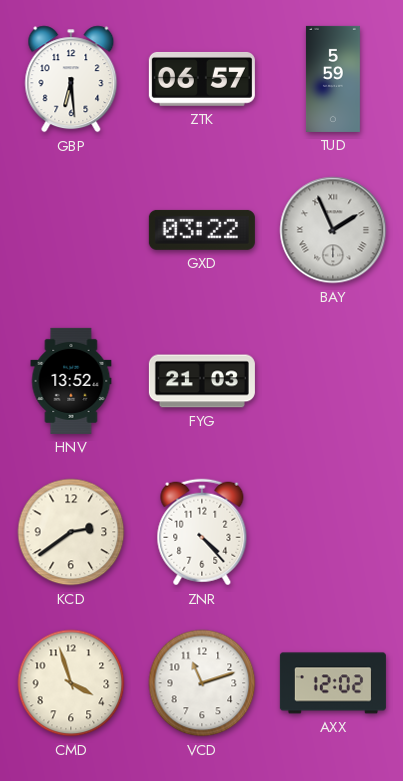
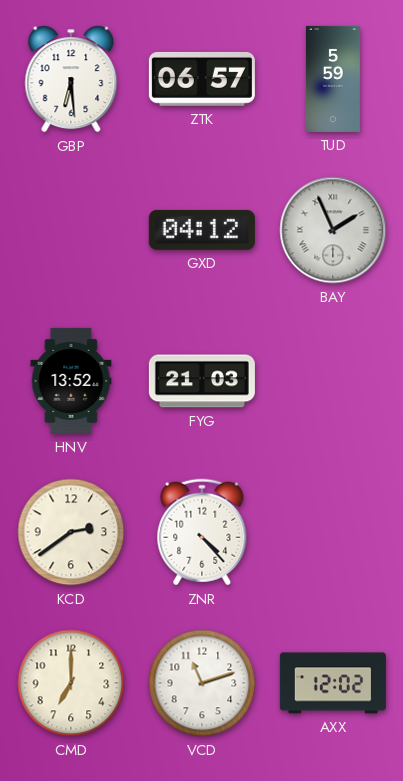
GXD: 03:22 -> 04:12 (202, 230)
CMD: 3:57 -> 7:00 (71, 683)
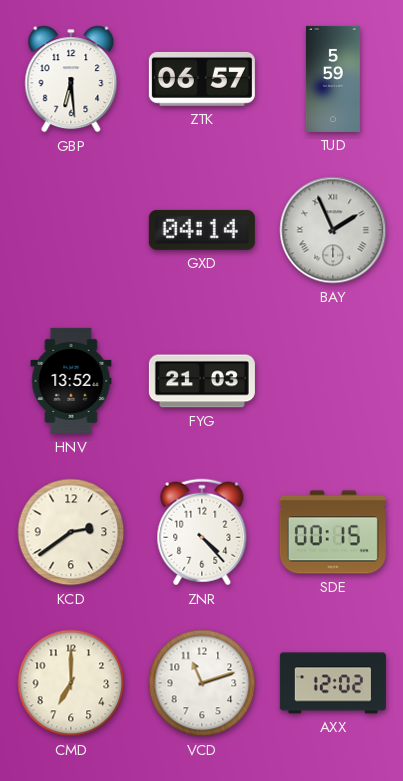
GXD: 04:12 -> 04:14 (202, 230)
SDE: none -> 00:15 (333, 532)
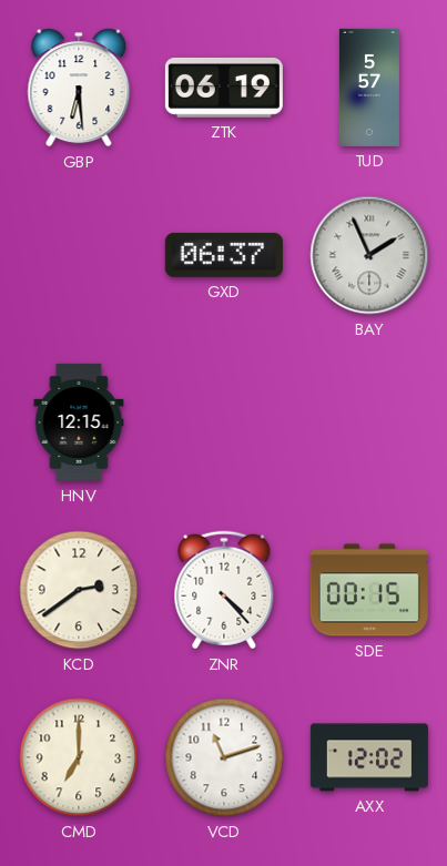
ZTK: 06:57 -> 06:19 (224, 88)
TUD: 5:59 -> 5:57 (369, 88)
GXD: 04:14 -> 06:37 (224, 255)
HNV: 13:52 -> 12:15 (79, 422)
FYG: 21:03 -> none (202, 381)
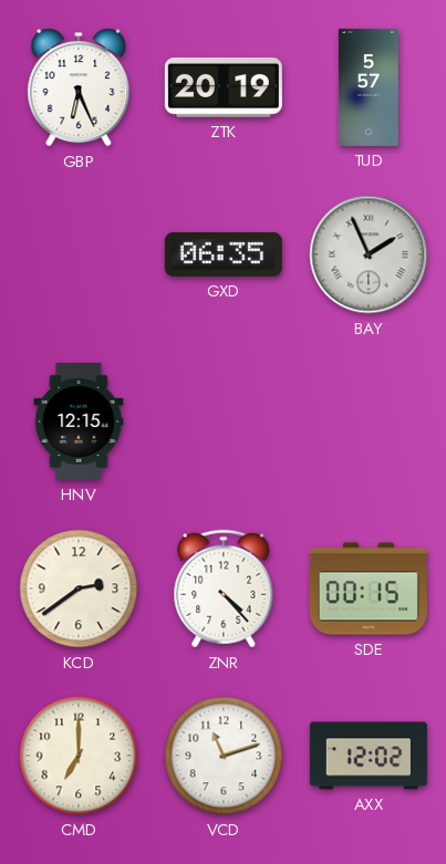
GBP: 6:29 -> 6:26 (79, 87)
ZTK: 06:19 -> 20:19 (224, 87)
GXD: 06:37 -> 06:35 (224, 254)
